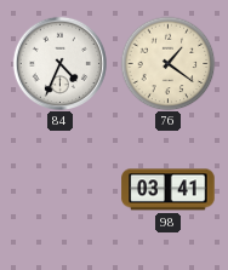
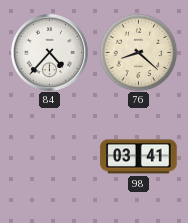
84: 4:34 -> 4:37 (49, 52)
76: 1:21 -> 8:22 (138, 52)
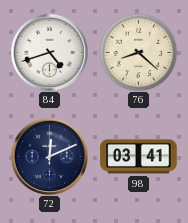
84: 4:37 -> 4:42 (49, 52)
72: none -> 12:11 (49, 156)
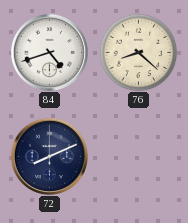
72: 12:11 -> 8:11 (49, 156)
98: 03:41 -> none (139, 157)
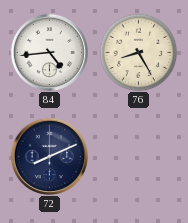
84: 4:42 -> 4:44 (49, 52)
76: 8:22 -> 8:25 (138, 52)
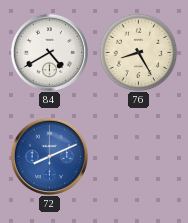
84: 4:44 -> 4:40 (49, 52)
72 dial: navy -> blue (49, 156)
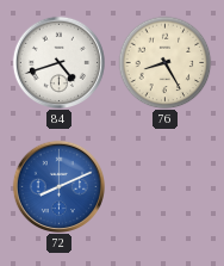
84: 4:40 -> 4:42 (58, 62)
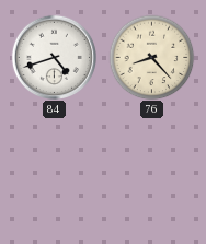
76: 8:25 -> 8:23 (151, 57)
72: 8:11 -> none (58, 186)
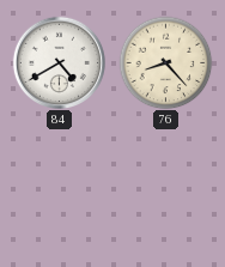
84: 4:42 -> 4:40 (59, 62)
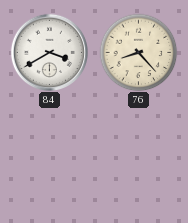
84: 4:40 -> 3:40 (49, 52)
